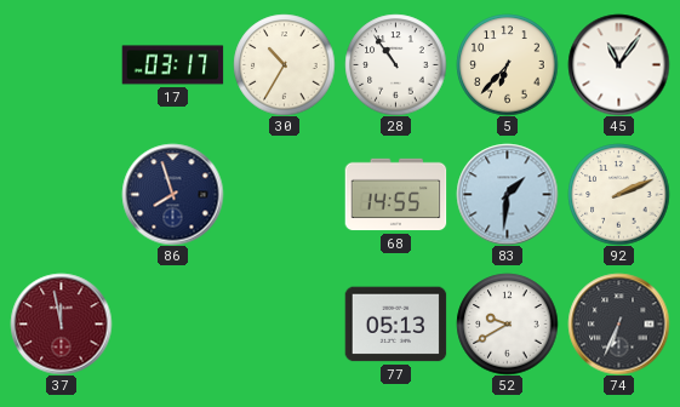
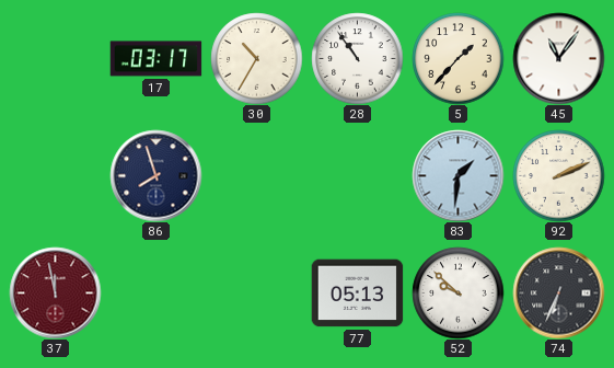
5: 6:37 -> 1:37 (457, 58)
68: 14:55 -> none (395, 195)
52: 9:40 -> 9:52 (457, 292)
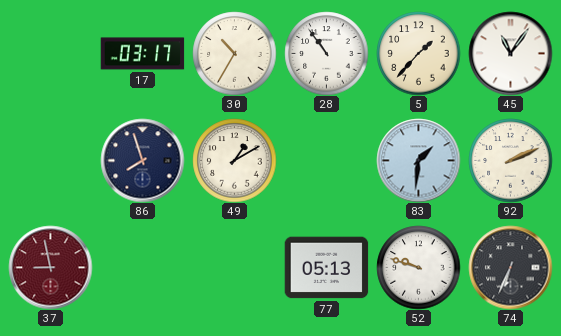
49: none -> 1:10 (234, 160)
37: 11:58 -> 8:58 (50, 267)
52: 9:52 -> 9:48 (418, 267)
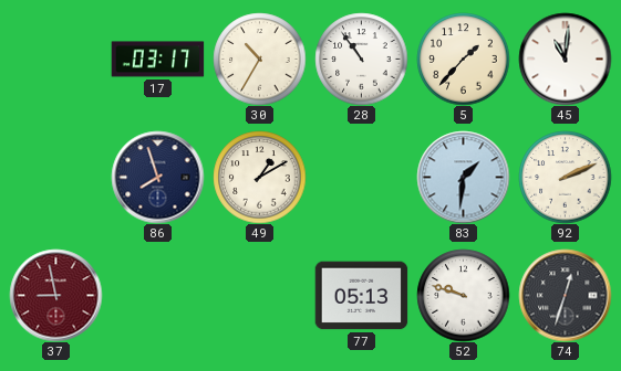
45: 11:06 -> 11:01 (565, 59)
74: 6:34 -> 12:33 (565, 295)
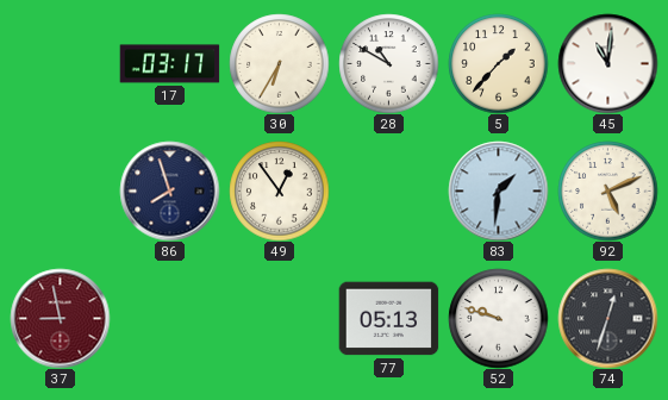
30: 10:35 -> 6:35 (279, 63)
28: 10:54 -> 10:50 (388, 63)
49: 1:10 -> 12:54 (279, 190)
92: 2:11 -> 5:11 (607, 190)
